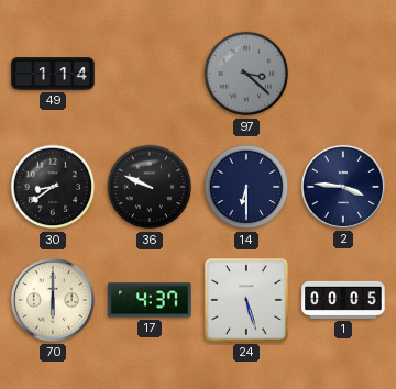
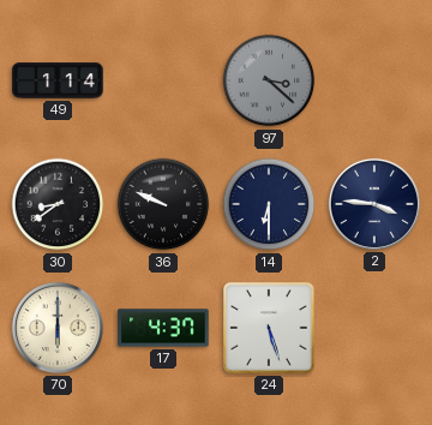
1: 00:05 -> none (343, 300)
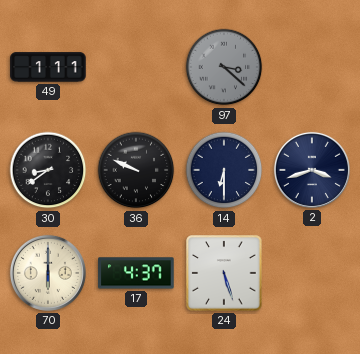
49: 1:14 -> 1:11 (48, 67)
2: 3:46 -> 3:42 (312, 170)
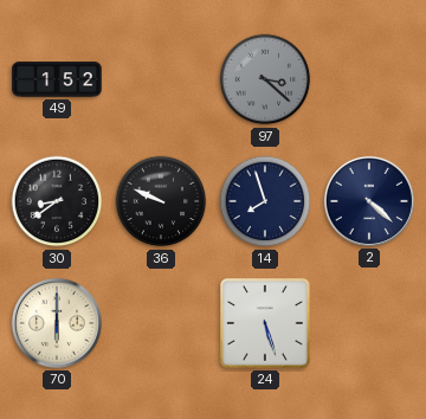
49: 1:11 -> 1:52 (57, 79)
14: 6:30 -> 7:57 (265, 201)
2: 3:42 -> 4:22 (369, 201)
17: 4:37 -> none (136, 273)
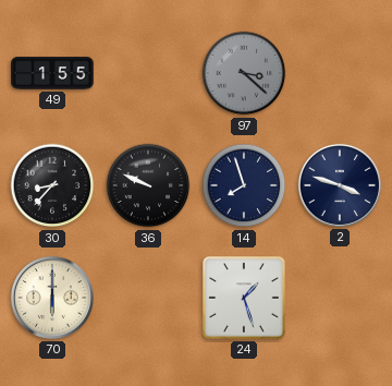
49: 1:52 -> 1:55 (52, 73)
30: 8:39 -> 8:37 (52, 185)
2: 4:22 -> 3:48 (340, 185)
24: 5:27 -> 1:27 (244, 298)
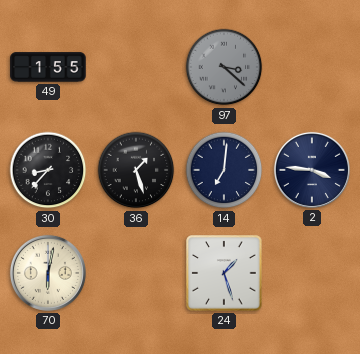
36: 9:49 -> 1:27 (136, 170)
14: 7:57 -> 7:01 (224, 170)
2: 3:48 -> 3:46 (312, 170)
70: 6:00 -> 6:02 (48, 273)
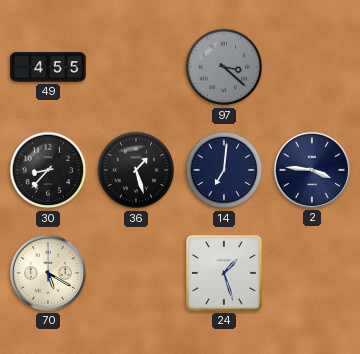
49: 1:55 -> 4:55 (48, 67)
70: 6:02 -> 5:20 (48, 273)
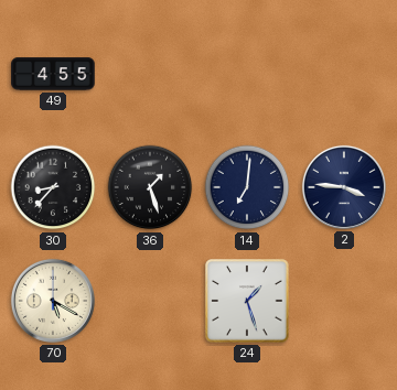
97: 3:22 -> none (224, 67)
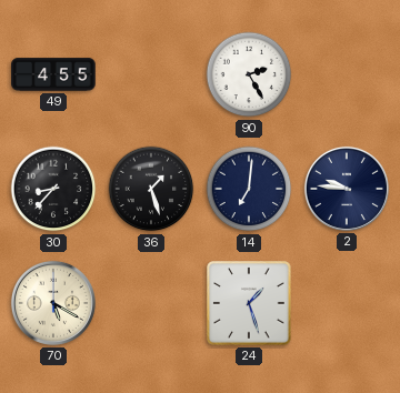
90: none -> 2:25 (249, 74)
2: 3:46 -> 9:46 (347, 189)
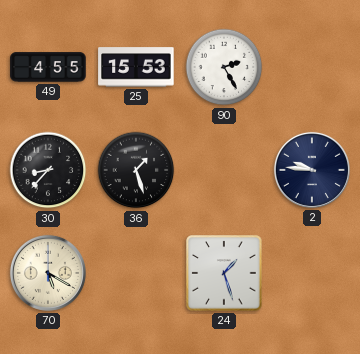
25: none -> 15:53 (136, 67)
14: 7:01 -> none (249, 189)
